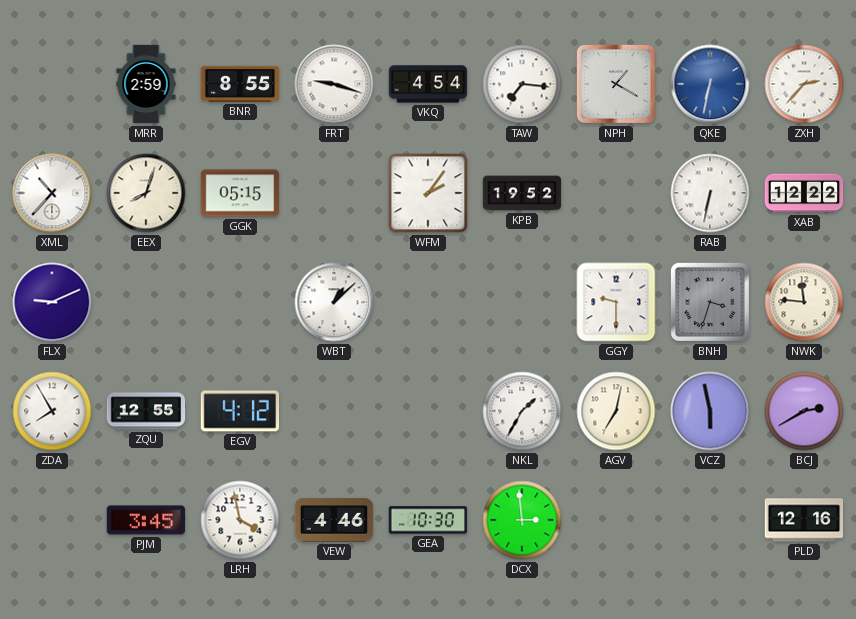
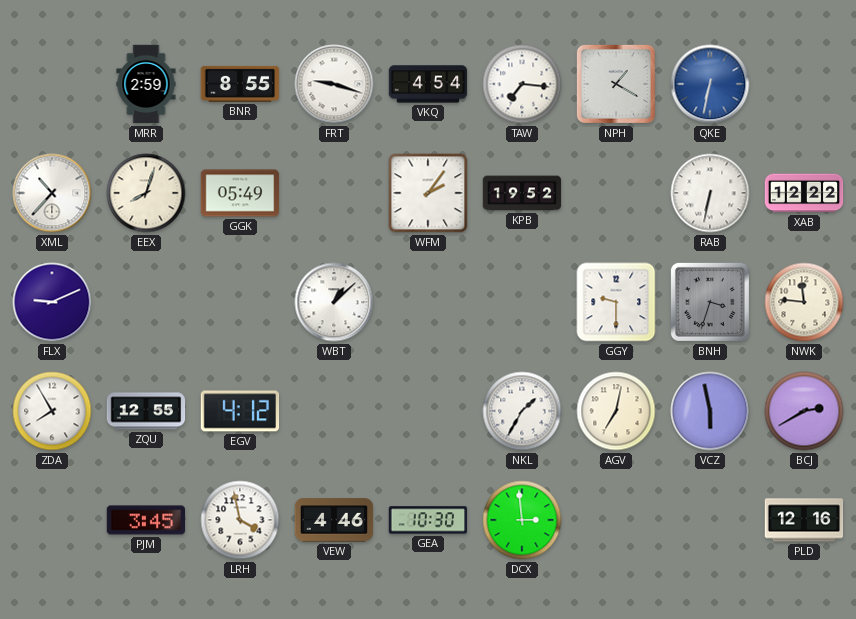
ZXH: 2:37 -> none (804, 84)
GGK: 05:15 -> 05:49 (240, 193)
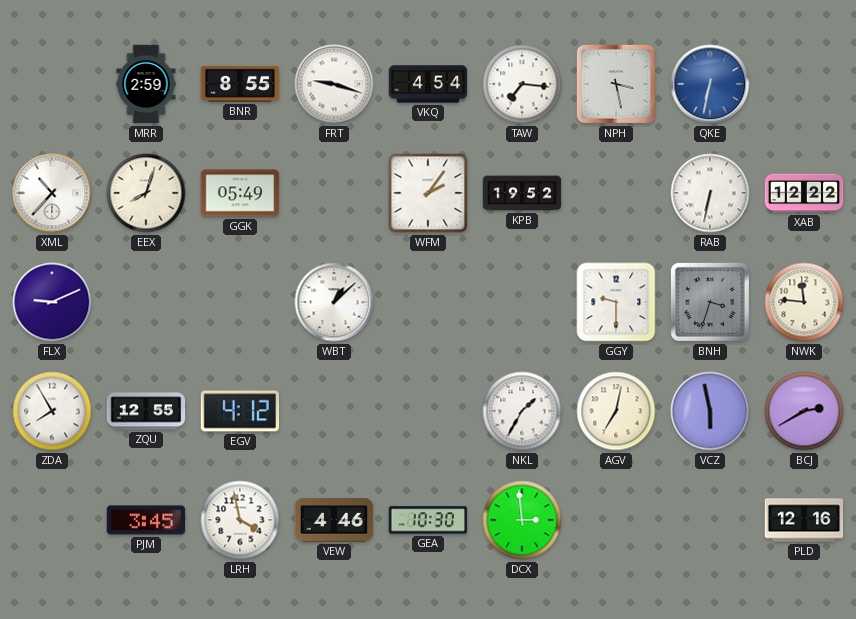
NPH: 1:20 -> 3:28 (616, 84)
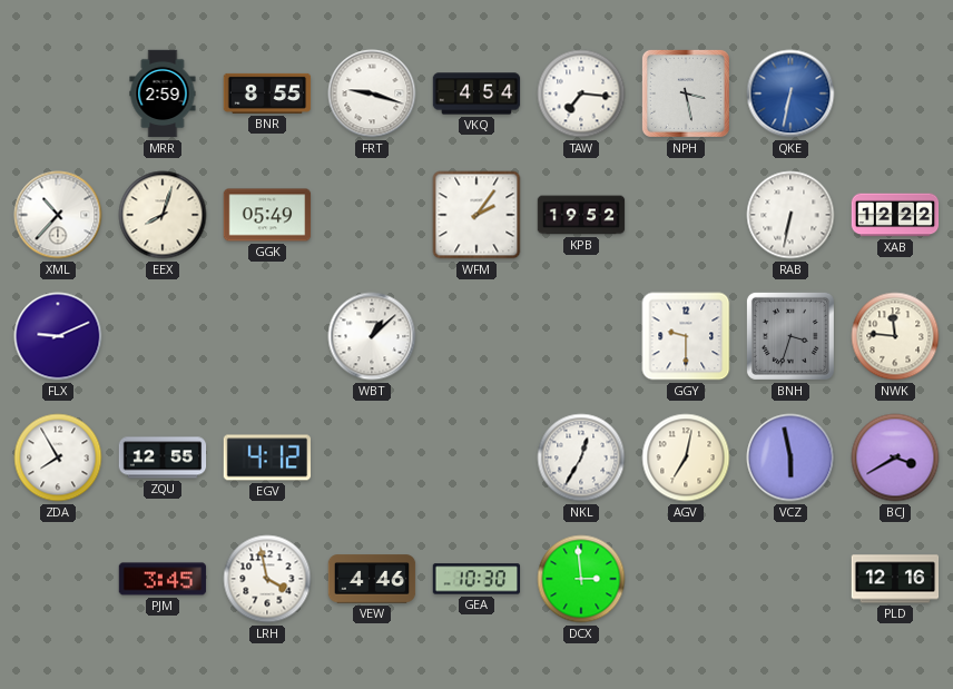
NKL: 1:35 -> 12:35 (581, 457)
BCJ: 2:40 -> 3:40 (895, 457)
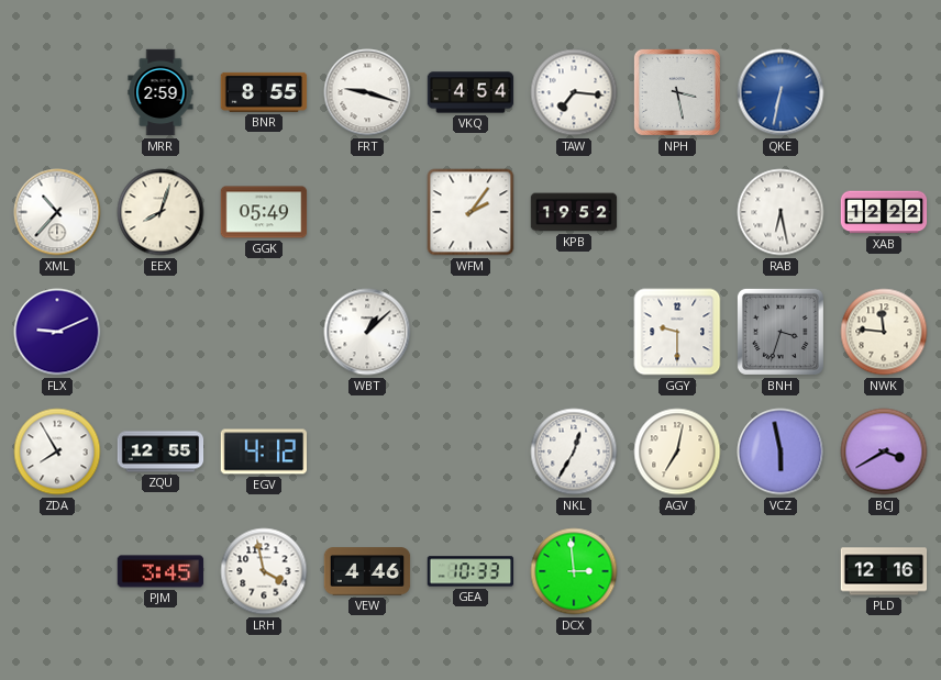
RAB: 6:32 -> 6:28 (781, 212)
GEA: 10:30 -> 10:33 (470, 571)
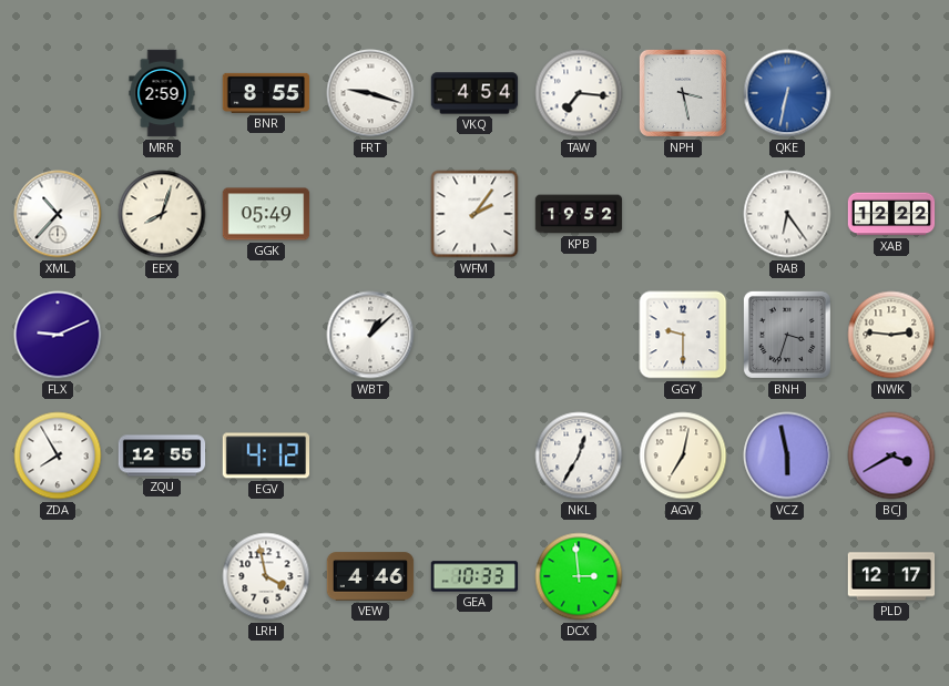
RAB: 6:28 -> 6:24 (787, 214)
NWK: 11:46 -> 2:46 (891, 335)
PJM: 3:45 -> none (160, 571)
PLD: 12:16 -> 12:17 (891, 576)
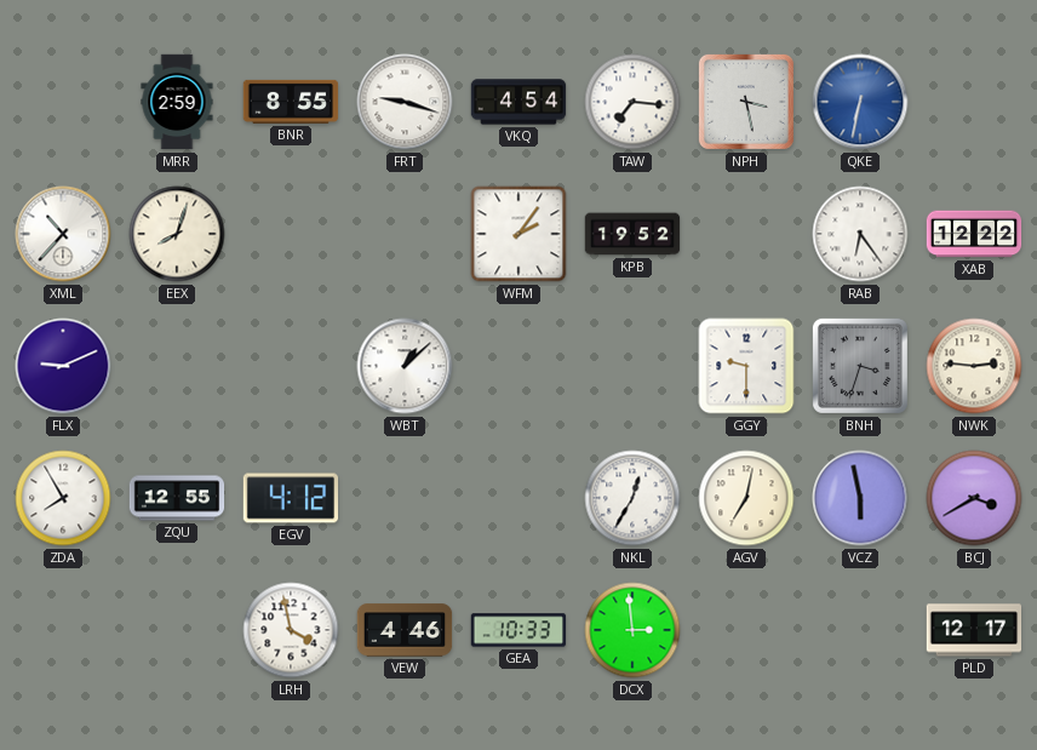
GGK: 05:49 -> none (266, 214)
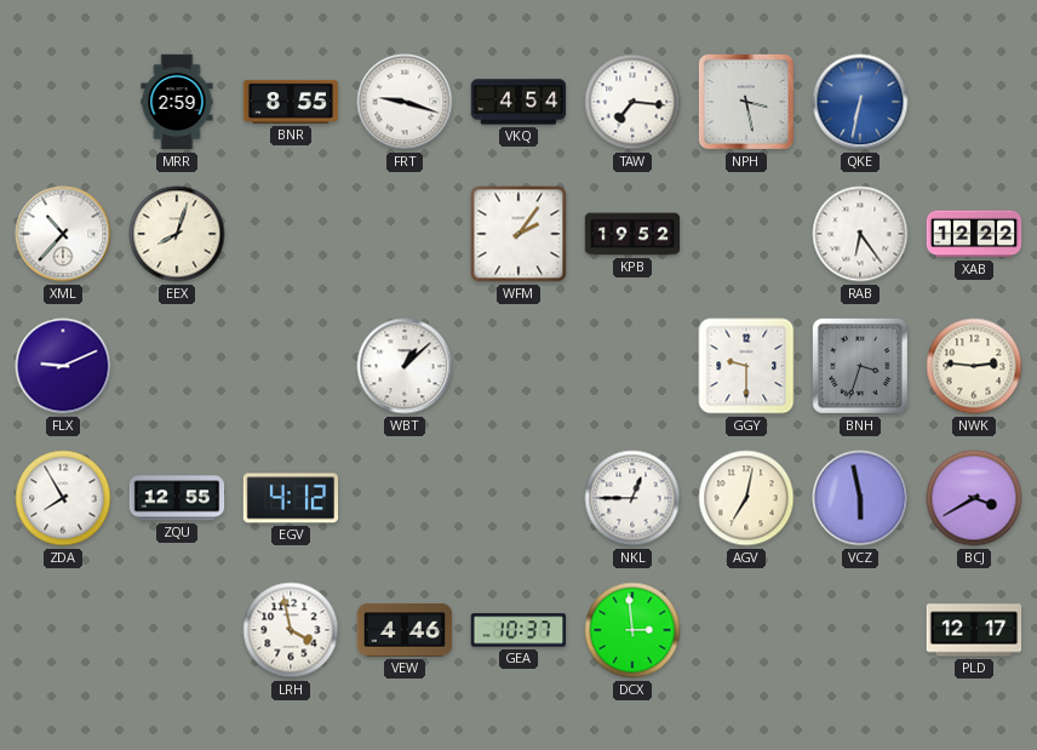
NKL: 12:35 -> 12:45 (632, 498)
GEA: 10:33 -> 10:37 (518, 630)
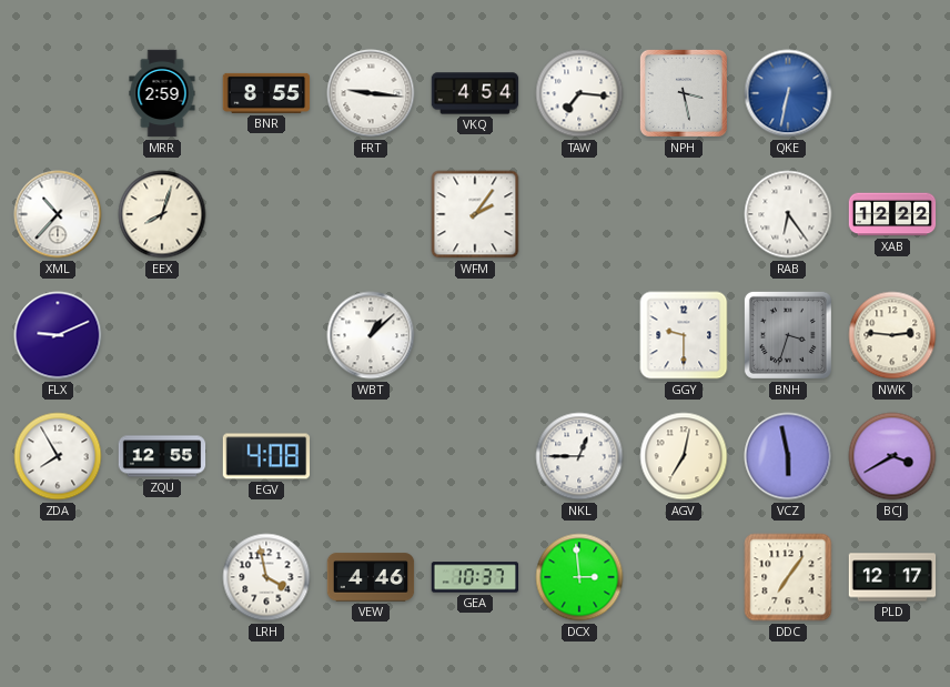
FRT: 9:18 -> 9:16 (371, 93)
KPB: 19:52 -> none (632, 234)
EGV: 4:12 -> 4:08 (266, 456)
DDC: none -> 7:06 (788, 577)
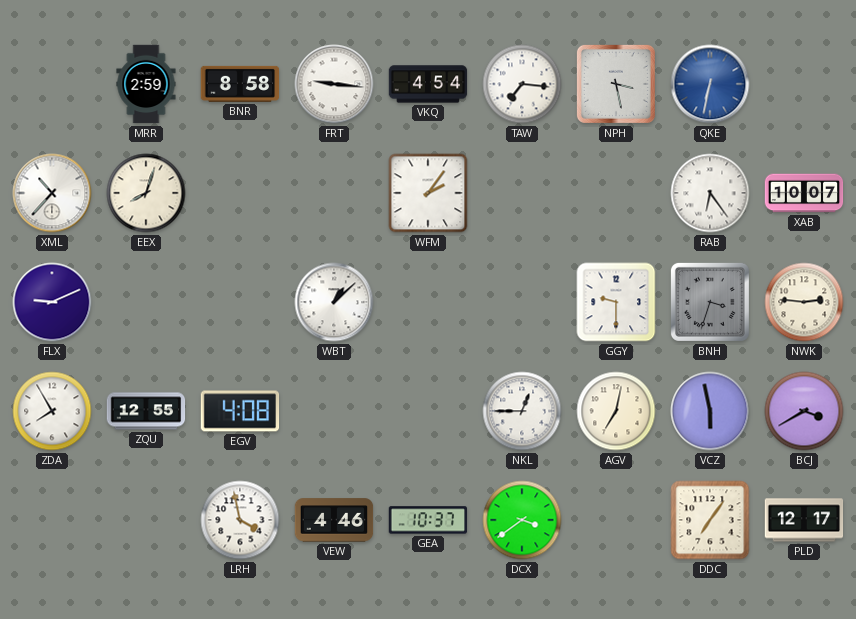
BNR: 8:55 -> 8:58 (240, 84)
XAB: 12:22 -> 10:07 (804, 193)
DCX: 2:59 -> 3:39 (522, 520)
